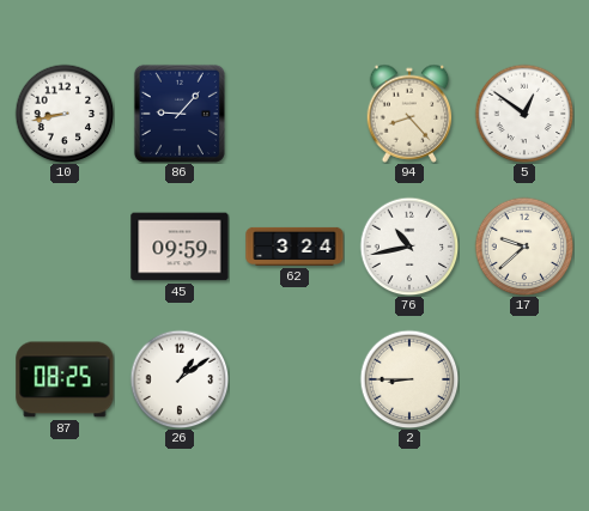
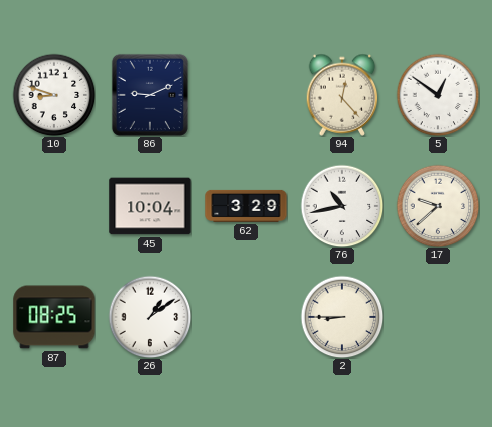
10: 8:43 -> 8:48 (54, 95)
86: 9:07 -> 9:11 (150, 95)
94: 8:23 -> 12:23 (342, 95)
45: 09:59 -> 10:04 (150, 206)
62: 3:24 -> 3:29 (246, 206)
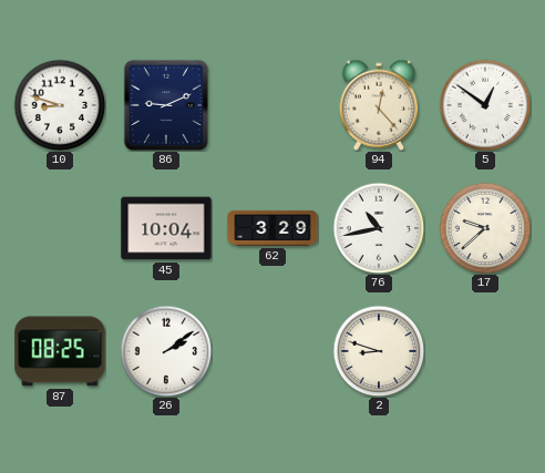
26: 1:09 -> 2:09 (166, 351)
2: 8:45 -> 8:48 (379, 351)
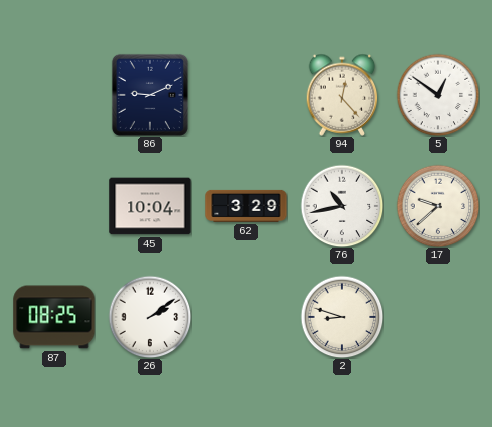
10: 8:48 -> none (60, 105)
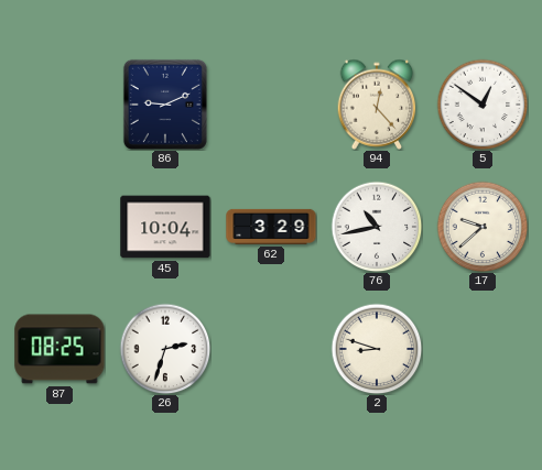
26: 2:09 -> 2:33 (165, 349)
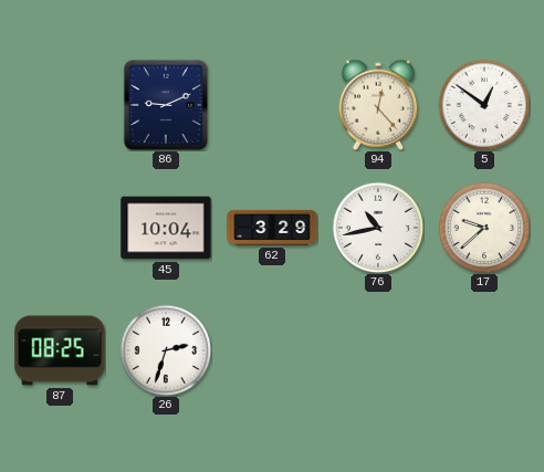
2: 8:48 -> none (377, 349)
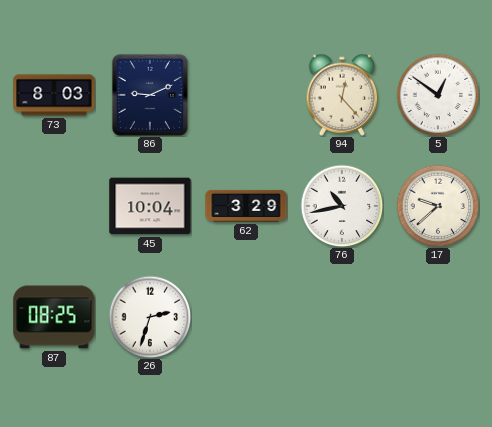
73: none -> 8:03 (54, 95)
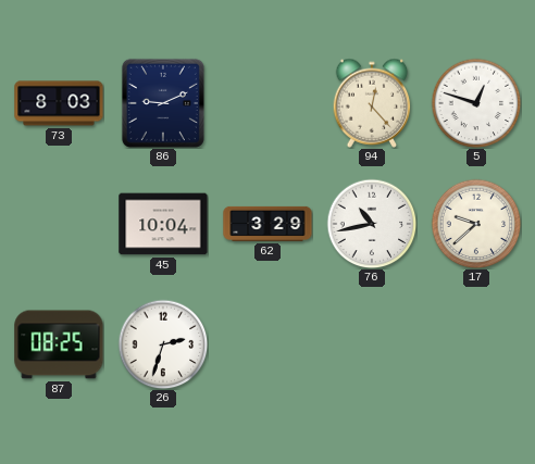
5: 12:51 -> 12:48 (476, 103)
